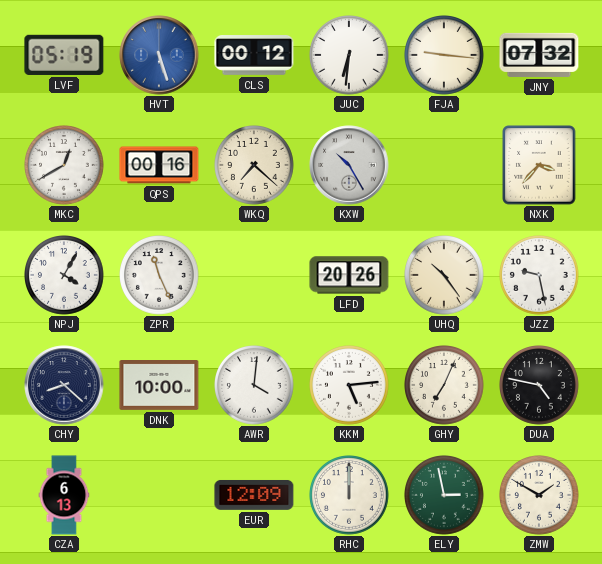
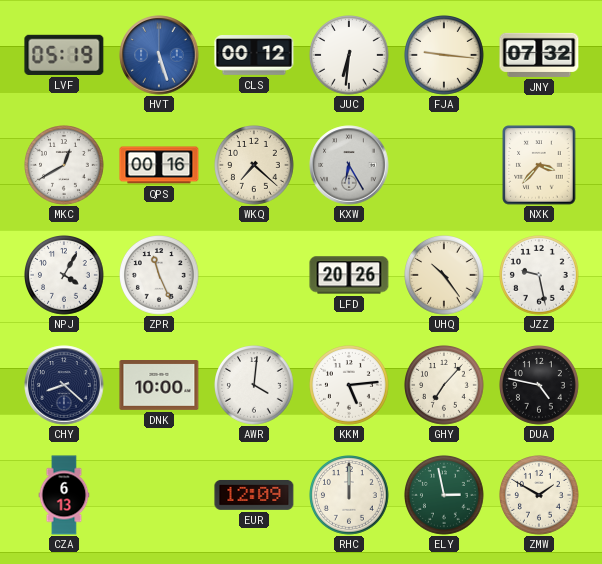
KXW: 10:25 -> 6:25 (349, 165)
GHY: 7:04 -> 7:07 (445, 386)
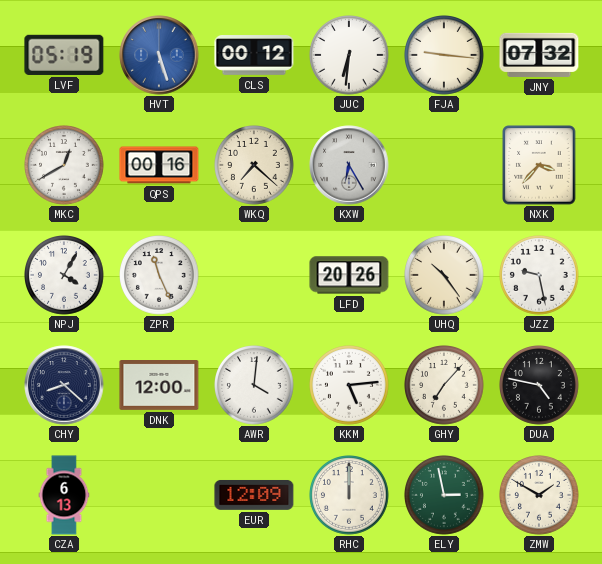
DNK: 10:00 -> 12:00 (159, 386)
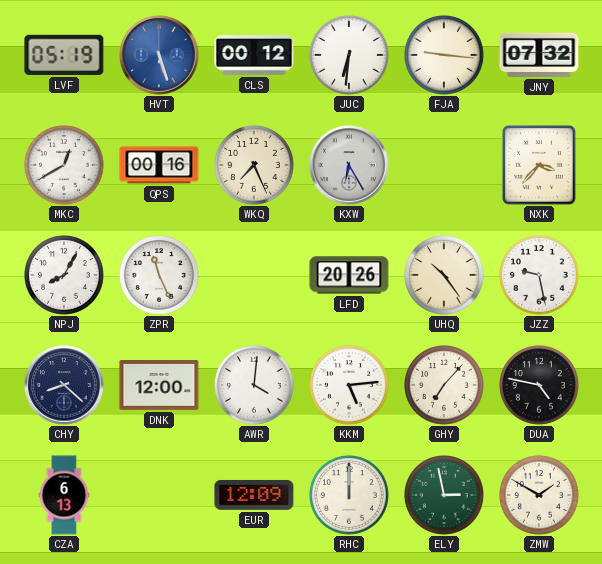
WKQ: 7:22 -> 7:26 (255, 166)
NPJ: 4:05 -> 8:05 (65, 276)
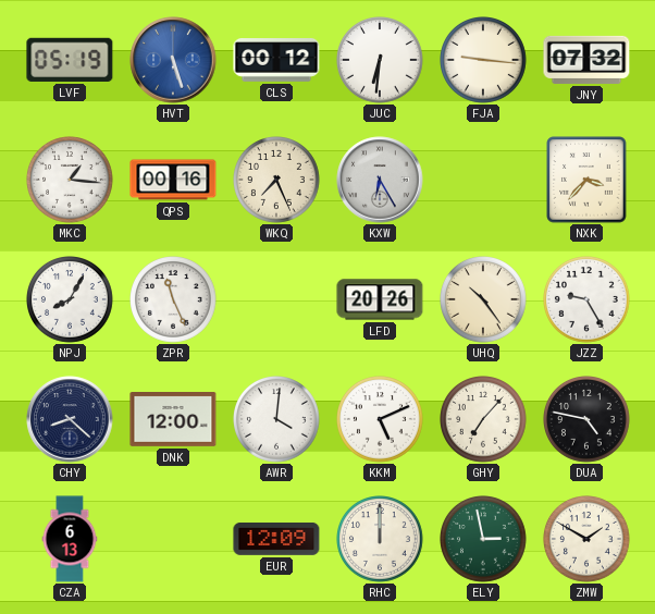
MKC: 12:40 -> 1:16 (71, 181)
JZZ: 9:28 -> 9:25 (588, 300)
KKM: 5:14 -> 5:11 (381, 420)
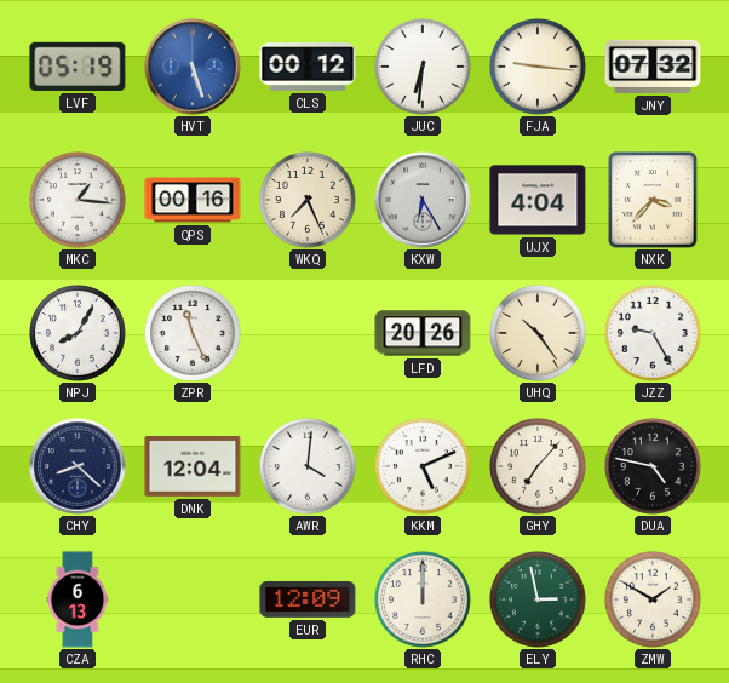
UJX: none -> 4:04 (538, 200)
DNK: 12:00 -> 12:04 (193, 467)
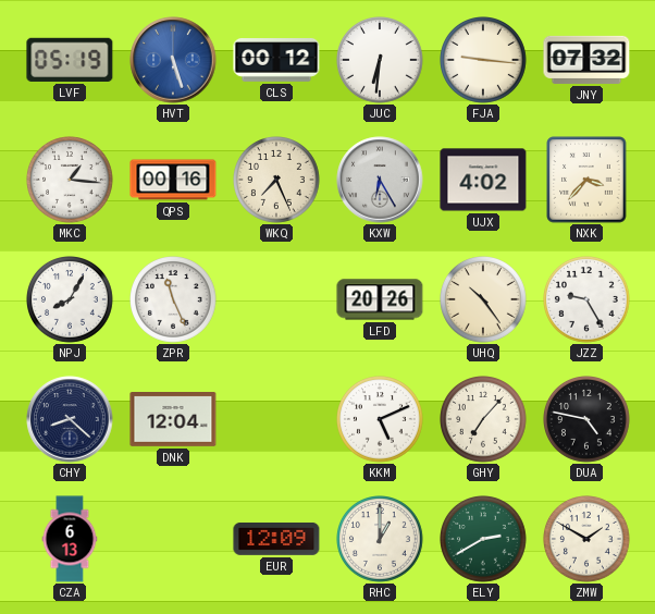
UJX: 4:04 -> 4:02 (483, 180)
AWR: 4:01 -> none (309, 467)
RHC: 12:00 -> 1:00 (381, 540)
ELY: 2:58 -> 2:40 (484, 540)
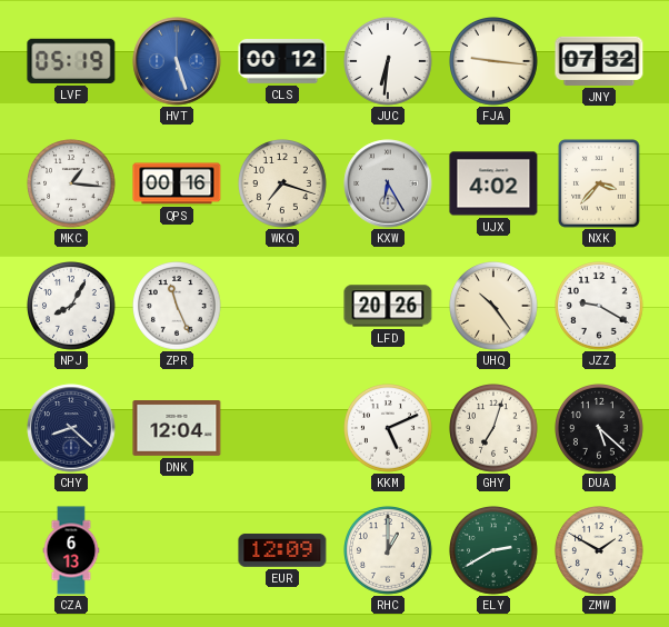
WKQ: 7:26 -> 7:18 (283, 185)
JZZ: 9:25 -> 9:20 (600, 307)
GHY: 7:07 -> 7:03 (495, 429)
DUA: 4:47 -> 5:22 (600, 429)
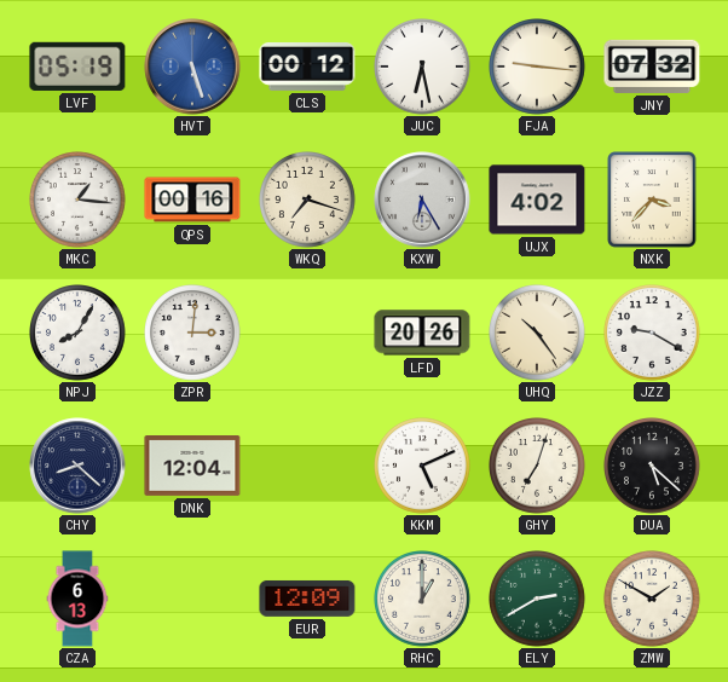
JUC: 6:31 -> 6:28 (423, 68)
ZPR: 11:26 -> 3:01 (193, 334)
